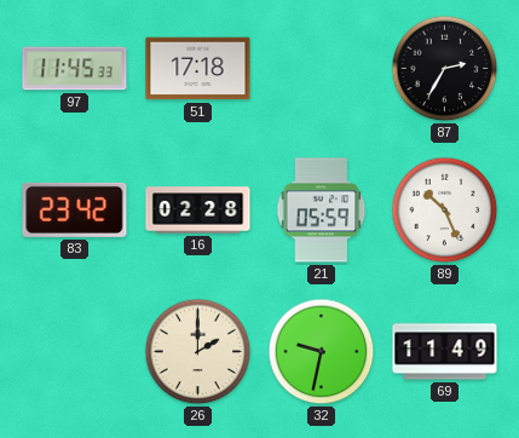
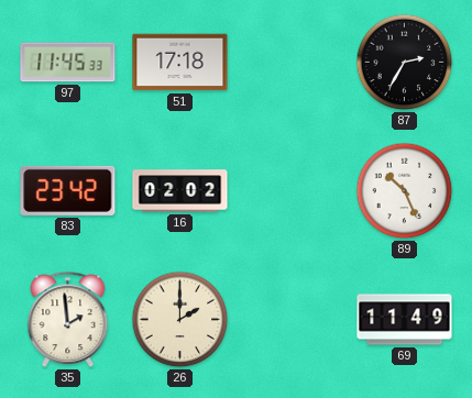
16: 02:28 -> 02:02 (180, 191)
21: 05:59 -> none (322, 211)
35: none -> 1:59 (68, 320)
32: 9:32 -> none (322, 352)
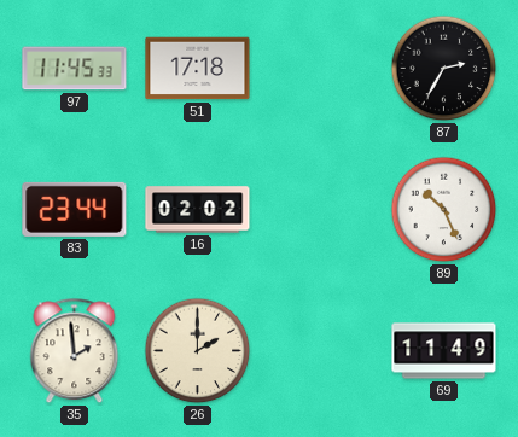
83: 23:42 -> 23:44 (75, 209)
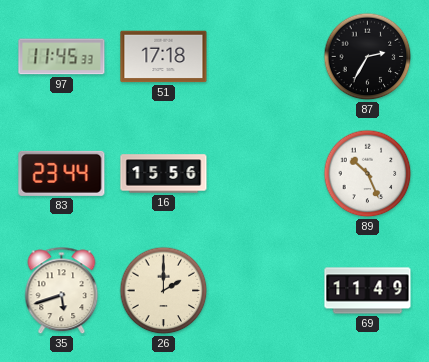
16: 02:02 -> 15:56 (164, 174)
35: 1:59 -> 5:42 (62, 291)
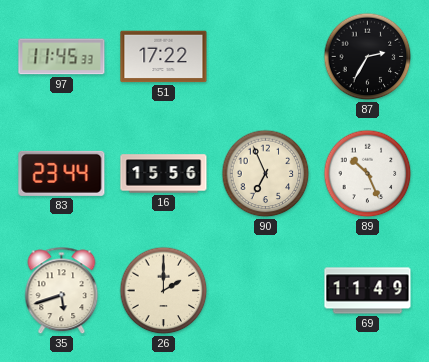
51: 17:18 -> 17:22 (164, 57)
90: none -> 6:56 (266, 174)
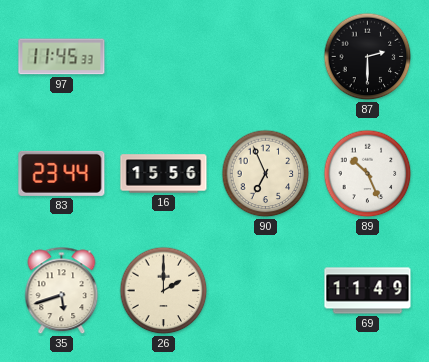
51: 17:22 -> none (164, 57)
87: 2:35 -> 2:30 (368, 57)
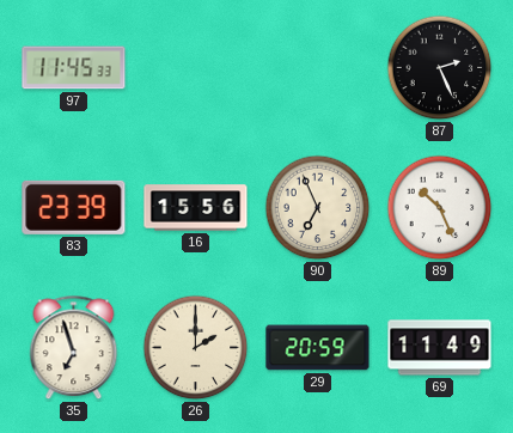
87: 2:30 -> 2:26 (440, 68)
83: 23:44 -> 23:39 (74, 207)
35: 5:42 -> 6:57 (74, 348)
29: none -> 20:59 (318, 348)
